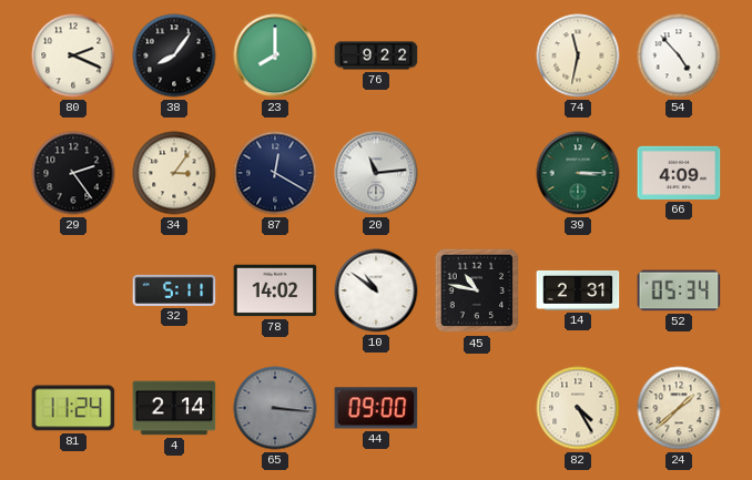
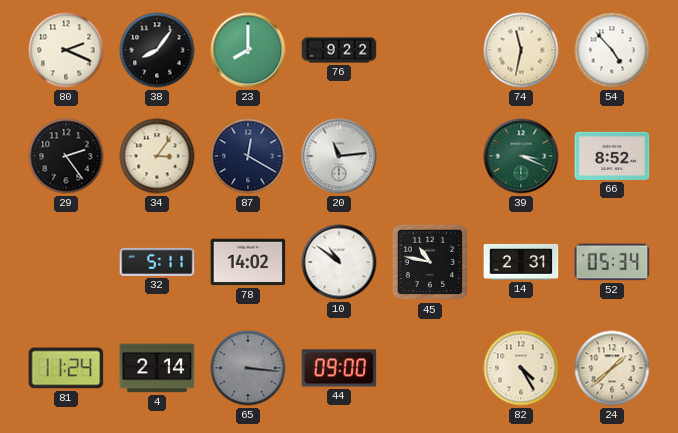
39: 3:15 -> 3:19 (521, 156)
66: 4:09 -> 8:52 (612, 156)
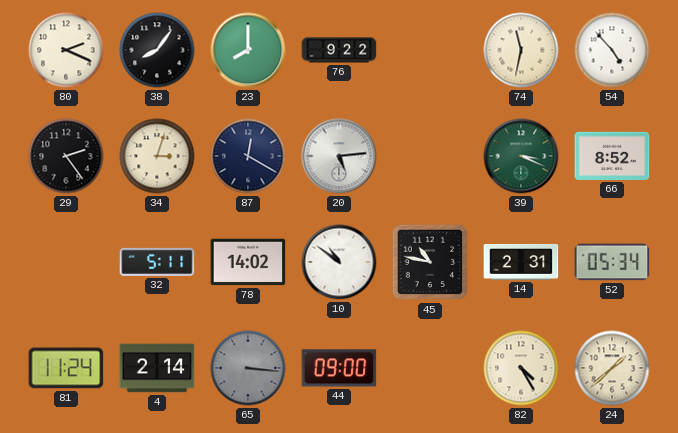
34: 3:06 -> 3:03 (157, 156)
20: 11:14 -> 5:14 (339, 156)
